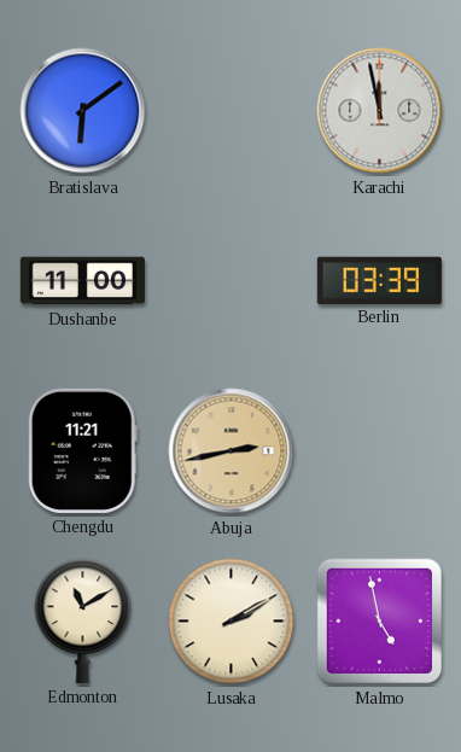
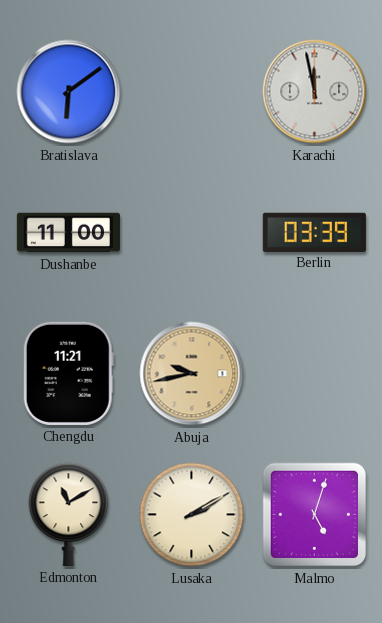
Abuja: 2:43 -> 9:43 (192, 374)
Malmo: 4:58 -> 5:03 (315, 515)
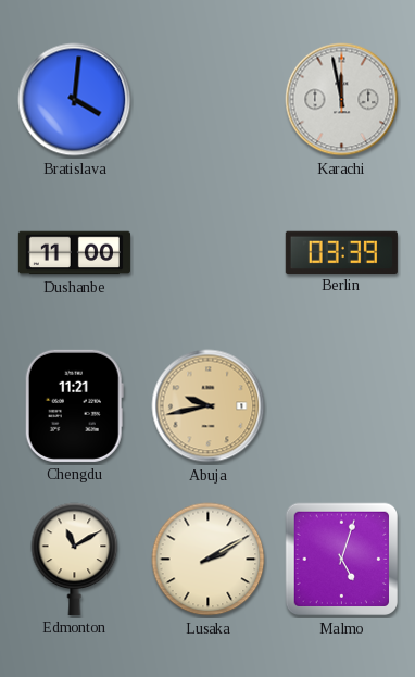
Bratislava: 6:09 -> 4:01 (75, 100)
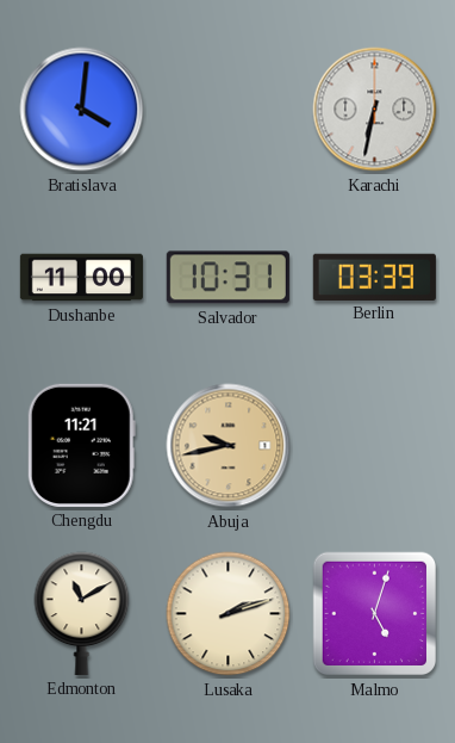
Karachi: 11:58 -> 6:32 (375, 110)
Salvador: none -> 10:31 (227, 278)
Lusaka: 2:10 -> 2:12 (229, 614)
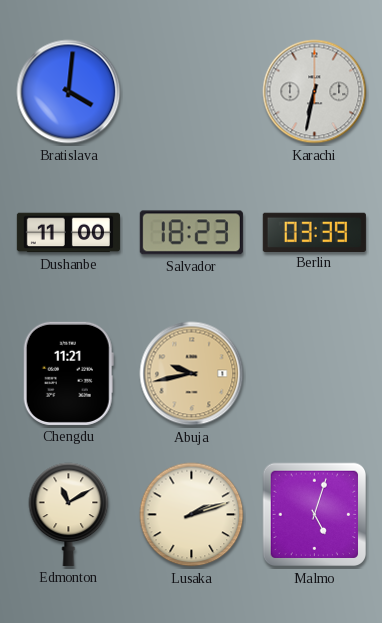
Salvador: 10:31 -> 18:23 (191, 233)
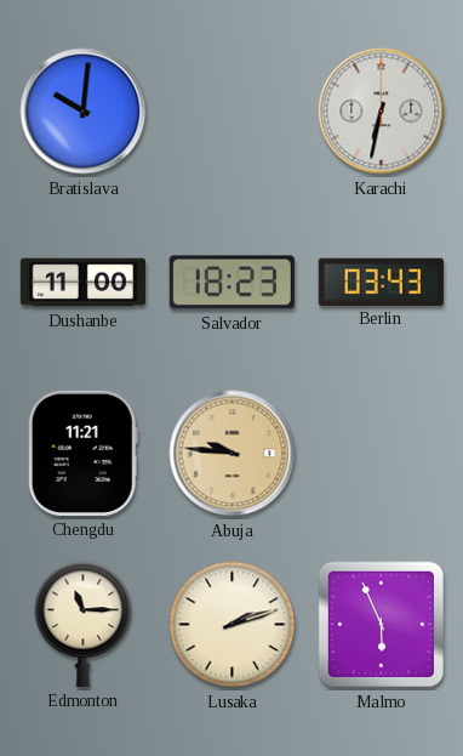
Bratislava: 4:01 -> 10:01 (84, 112)
Berlin: 03:39 -> 03:43 (381, 282)
Abuja: 9:43 -> 9:46 (233, 454)
Edmonton: 11:10 -> 11:15 (84, 624)
Malmo: 5:03 -> 5:56 (382, 625)
